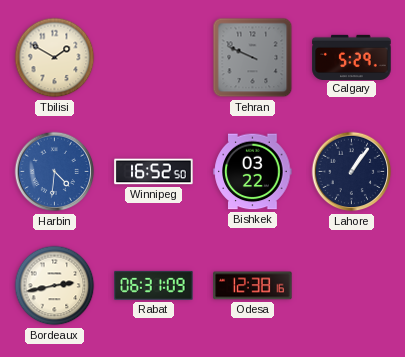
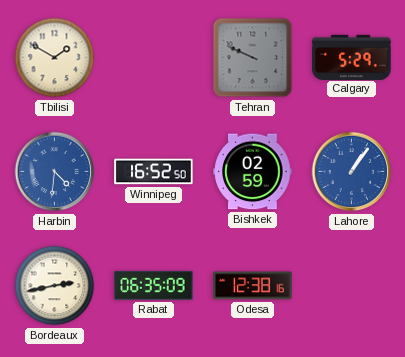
Bishkek: 03:22 -> 02:59 (253, 172)
Lahore dial: navy -> blue (352, 172)
Rabat: 06:31 -> 06:35 (154, 285)
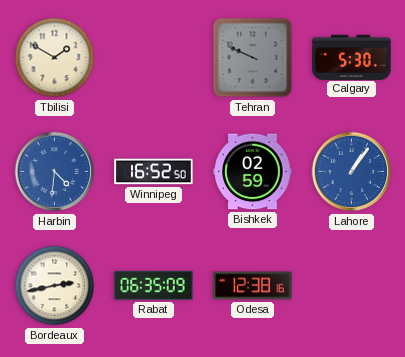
Calgary: 5:29 -> 5:30 (352, 57)
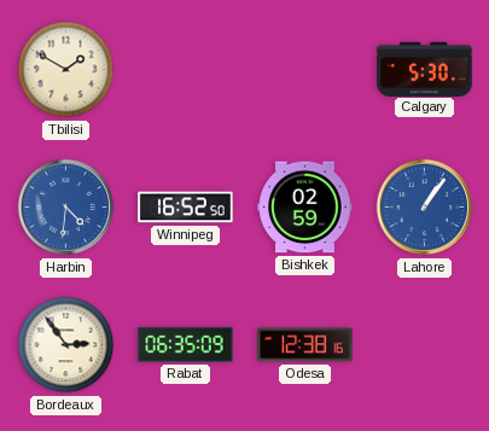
Tehran: 9:49 -> none (253, 58)
Bordeaux: 2:43 -> 2:54 (66, 345)
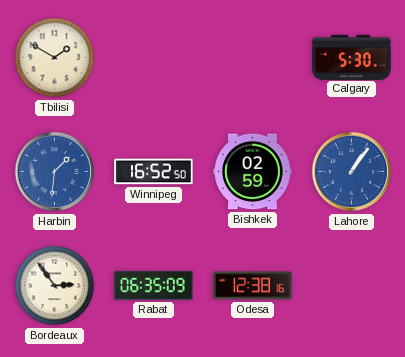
Harbin: 4:31 -> 1:31 (55, 172)
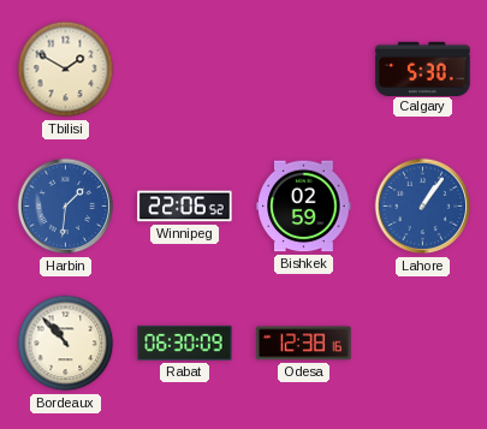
Winnipeg: 16:52 -> 22:06 (185, 207)
Bordeaux: 2:54 -> 10:53 (66, 344)
Rabat: 06:35 -> 06:30 (185, 342)
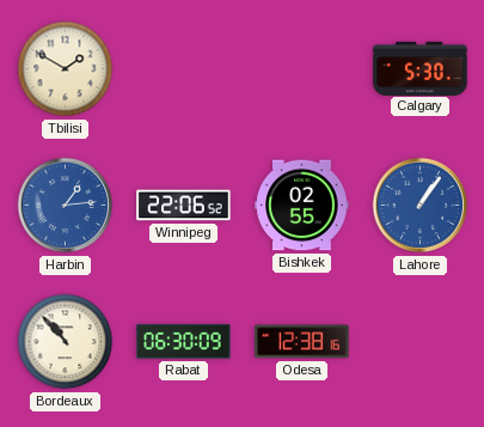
Harbin: 1:31 -> 1:14 (66, 206)
Bishkek: 02:59 -> 02:55 (302, 206)
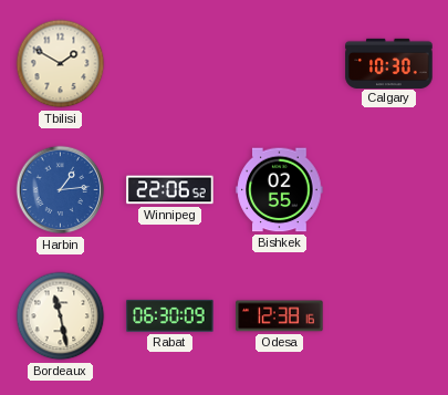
Calgary: 5:30 -> 10:30 (389, 63)
Lahore: 1:06 -> none (421, 206)
Bordeaux: 10:53 -> 11:28 (61, 316)
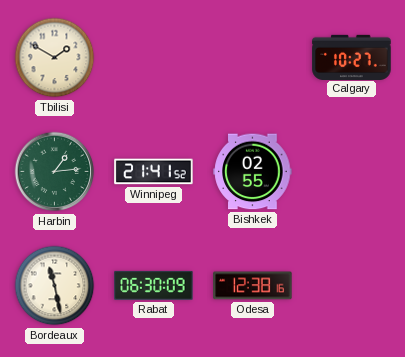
Calgary: 10:30 -> 10:27 (352, 57)
Harbin dial: blue -> green (55, 172)
Winnipeg: 22:06 -> 21:41 (154, 172)
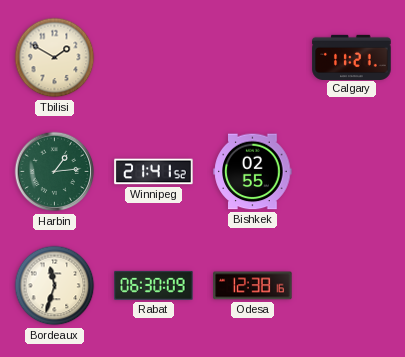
Calgary: 10:27 -> 11:21 (352, 57)
Bordeaux: 11:28 -> 11:33 (55, 286)
